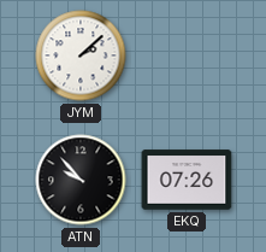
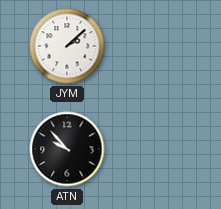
EKQ: 07:26 -> none (187, 180)
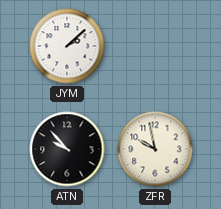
ZFR: none -> 9:58 (155, 149)
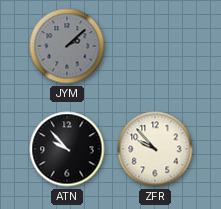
JYM dial: white -> grey (67, 46)
ZFR: 9:58 -> 9:53 (155, 149)
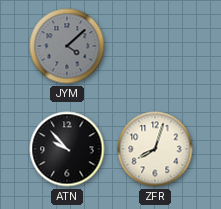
JYM: 2:08 -> 4:08 (67, 46)
ZFR: 9:53 -> 8:03 (155, 149)
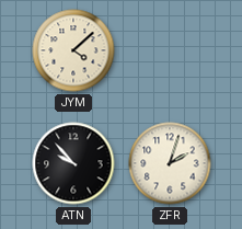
JYM dial: grey -> cream (73, 50)
ZFR: 8:03 -> 2:03 (170, 163)
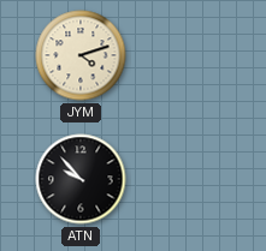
JYM: 4:08 -> 4:12 (81, 55)
ZFR: 2:03 -> none (170, 163)
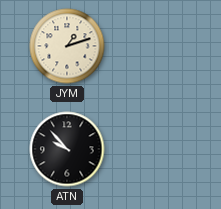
JYM: 4:12 -> 1:12 (67, 46)
